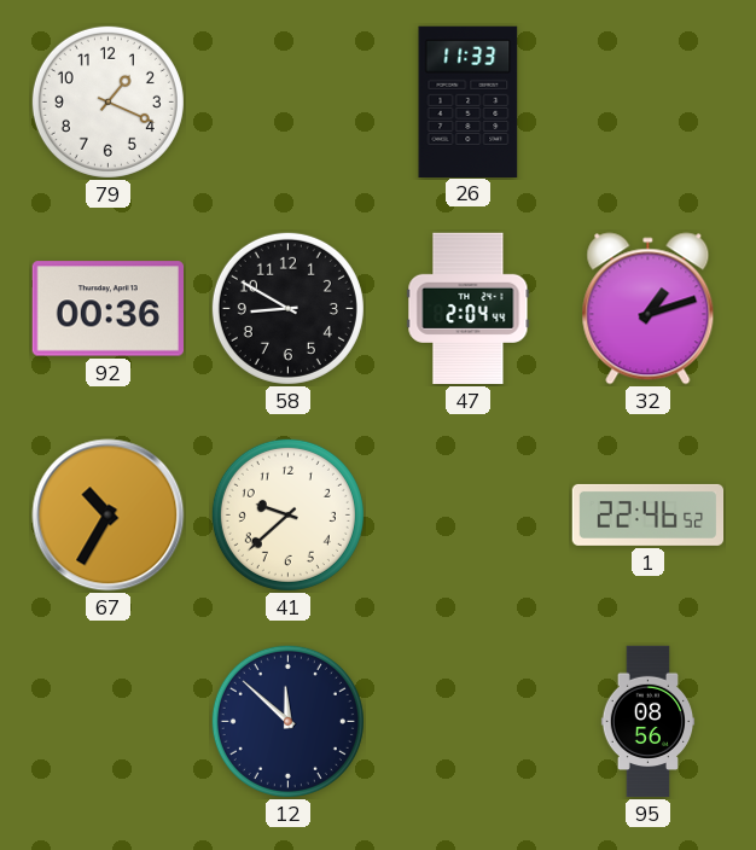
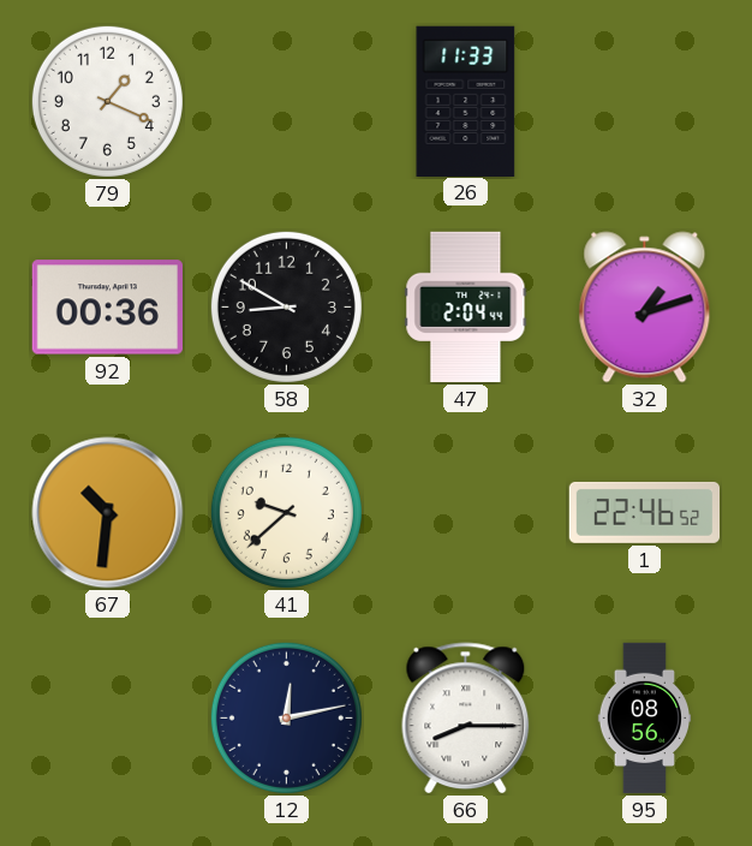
67: 10:35 -> 10:31 (108, 513)
12: 11:52 -> 12:13 (286, 717)
66: none -> 8:15 (466, 719)
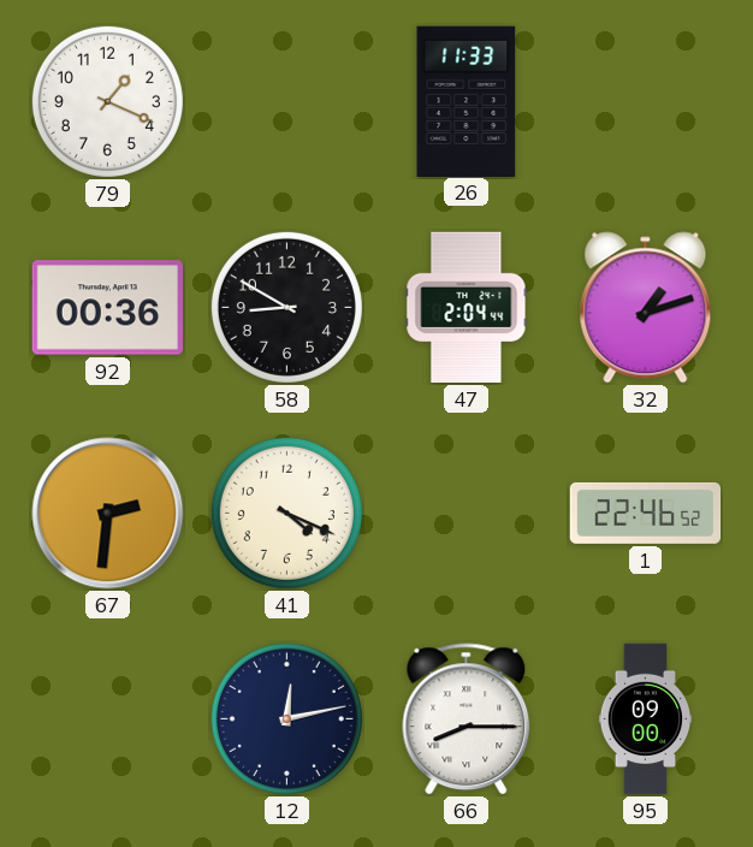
67: 10:31 -> 2:31 (108, 514)
41: 9:38 -> 4:19 (286, 513)
95: 08:56 -> 09:00 (646, 719)
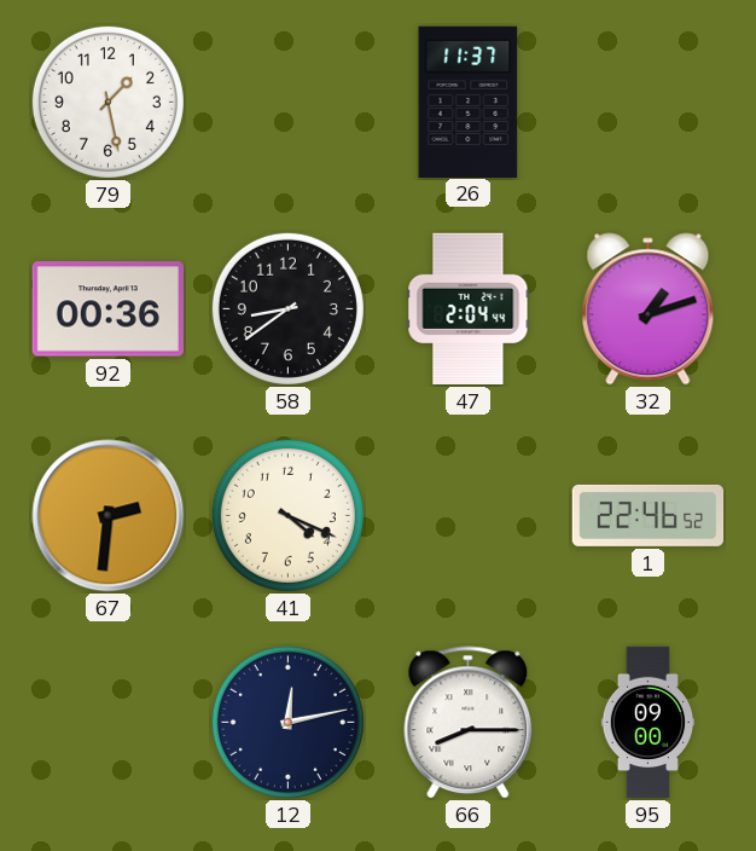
79: 1:19 -> 1:28 (107, 102)
26: 11:33 -> 11:37 (469, 102)
58: 8:50 -> 8:39 (287, 308)
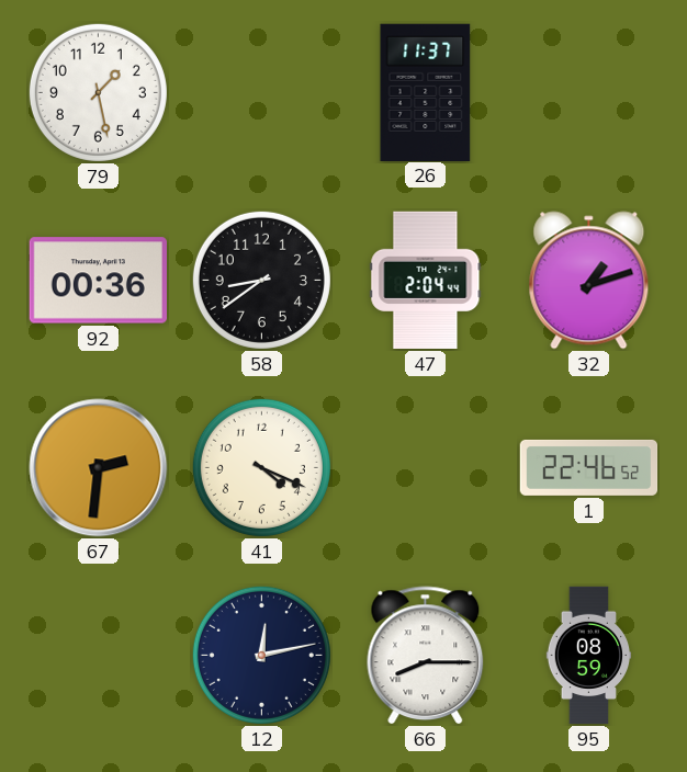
95: 09:00 -> 08:59 (589, 656)
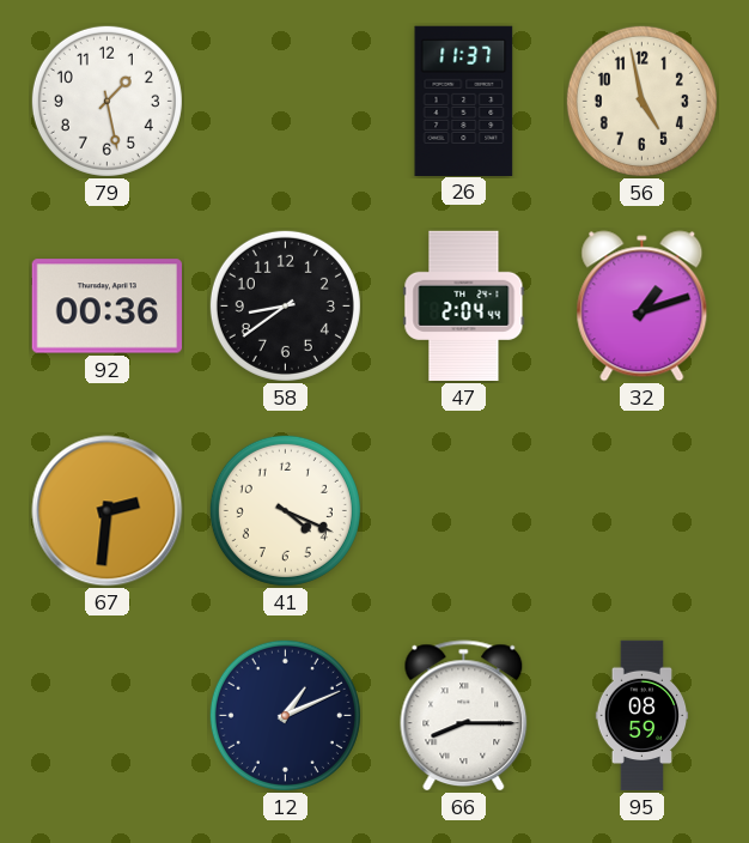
56: none -> 4:58 (641, 101)
1: 22:46 -> none (589, 467)
12: 12:13 -> 1:11 (285, 715)
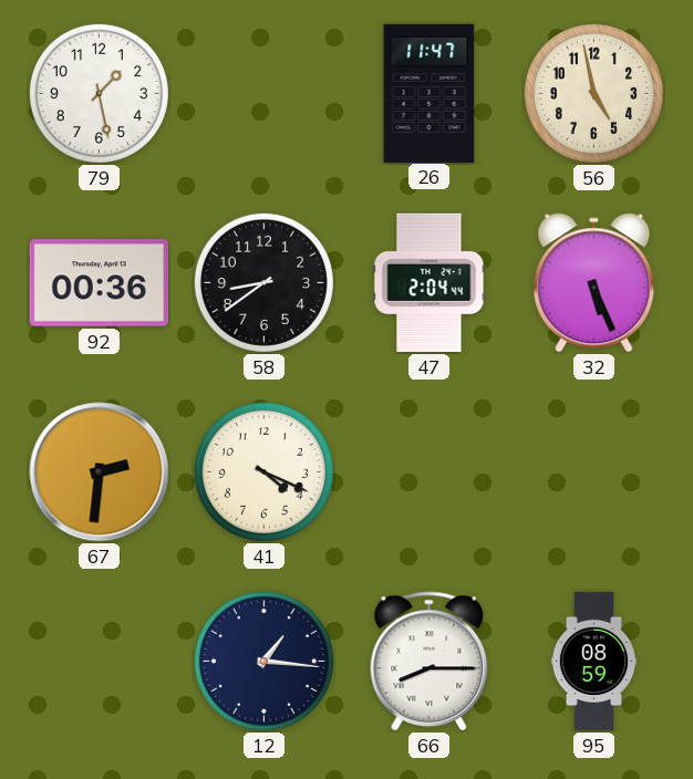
26: 11:37 -> 11:47 (430, 93)
32: 1:12 -> 5:26 (594, 283)
12: 1:11 -> 1:16 (263, 661)
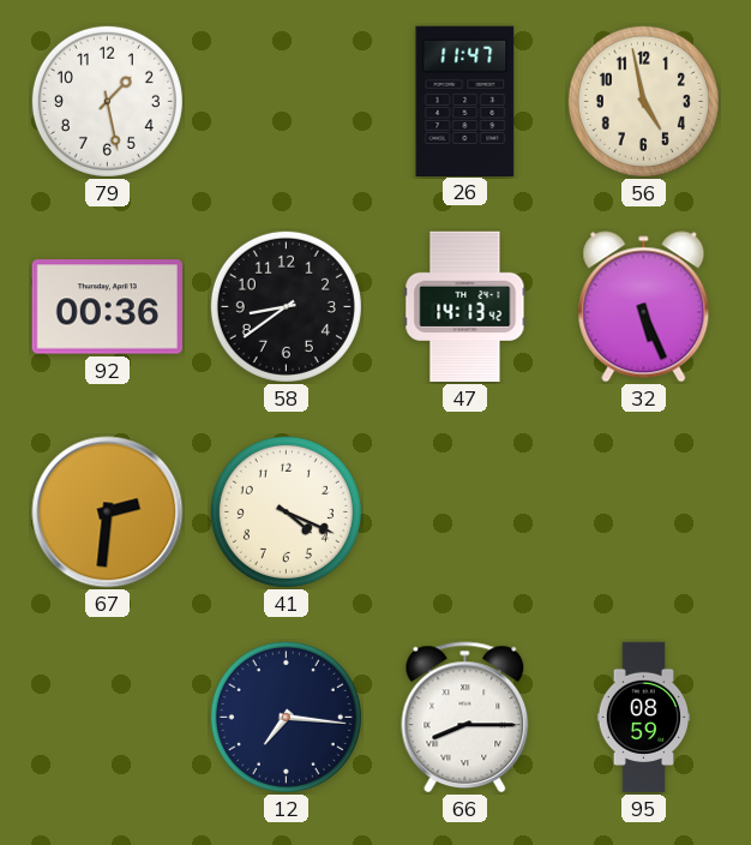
47: 2:04 -> 14:13 (465, 307)
12: 1:16 -> 7:16 (286, 717)
